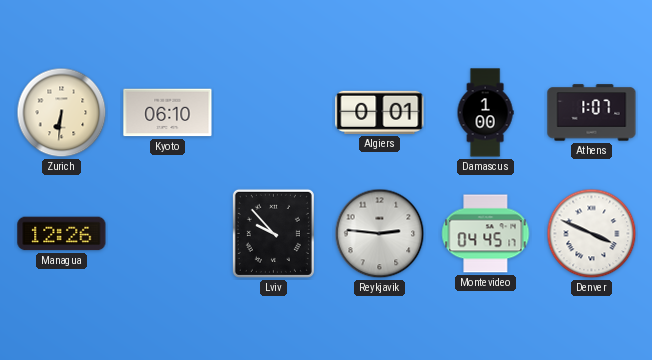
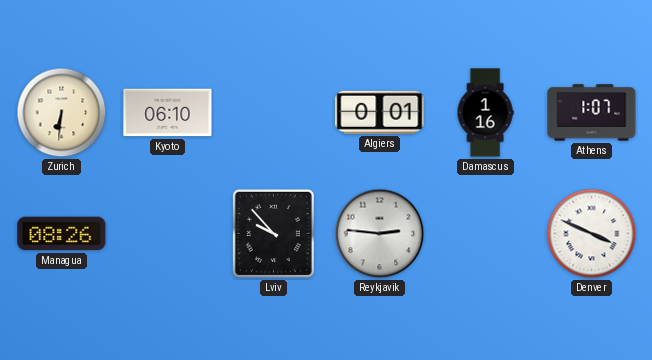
Damascus: 1:00 -> 1:16 (485, 113)
Managua: 12:26 -> 08:26 (62, 234)
Montevideo: 04:45 -> none (486, 234)
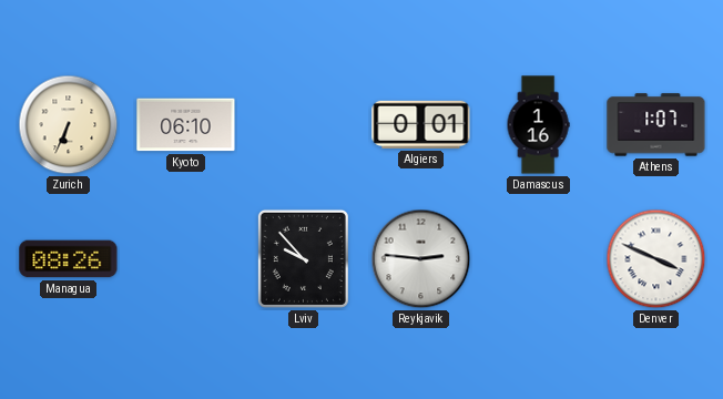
Zurich: 6:31 -> 6:34 (69, 125)
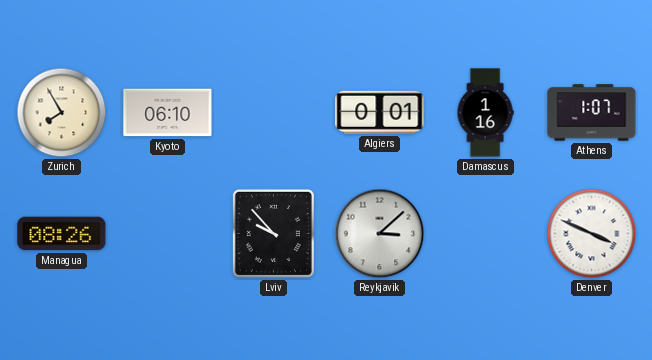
Zurich: 6:34 -> 7:55 (62, 113)
Reykjavik: 2:46 -> 3:08 (380, 234)
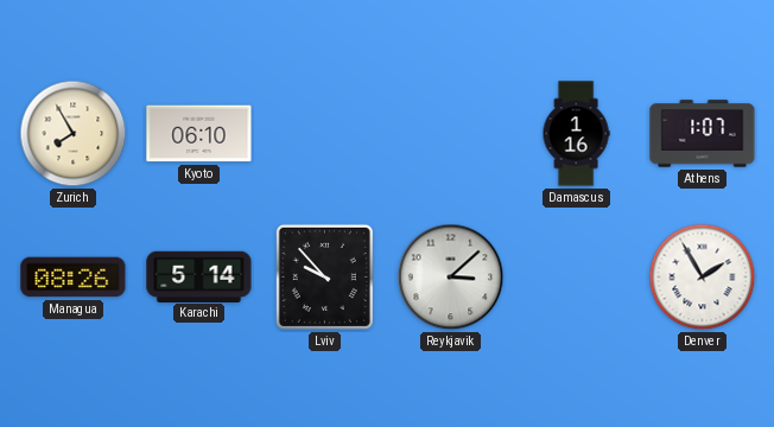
Algiers: 0:01 -> none (380, 112)
Karachi: none -> 5:14 (199, 276)
Denver: 3:49 -> 1:55 (703, 278)
